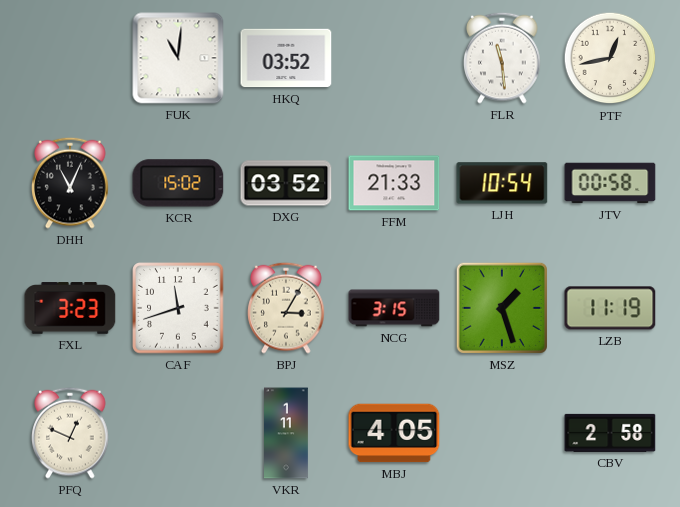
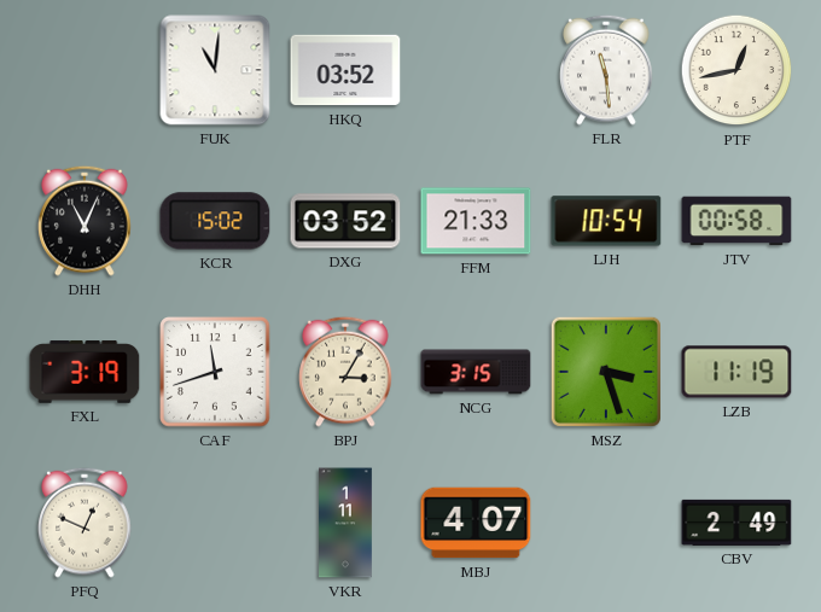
FXL: 3:23 -> 3:19 (85, 372)
MSZ: 1:27 -> 3:27 (606, 372)
MBJ: 4:05 -> 4:07 (476, 523)
CBV: 2:58 -> 2:49 (736, 523)
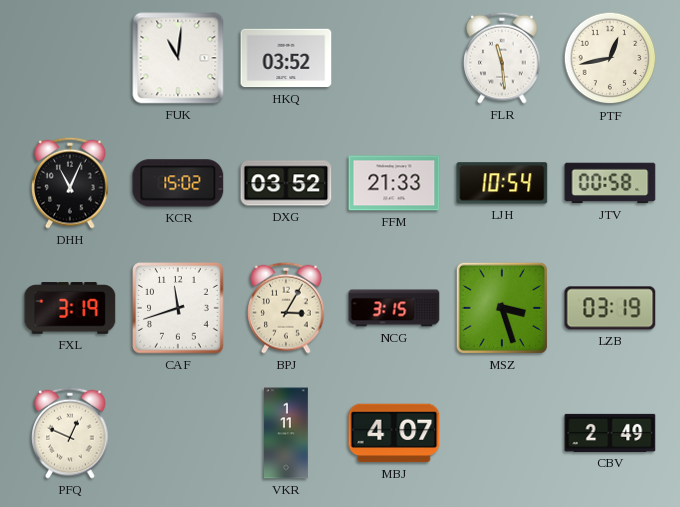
LZB: 11:19 -> 03:19 (610, 308)
